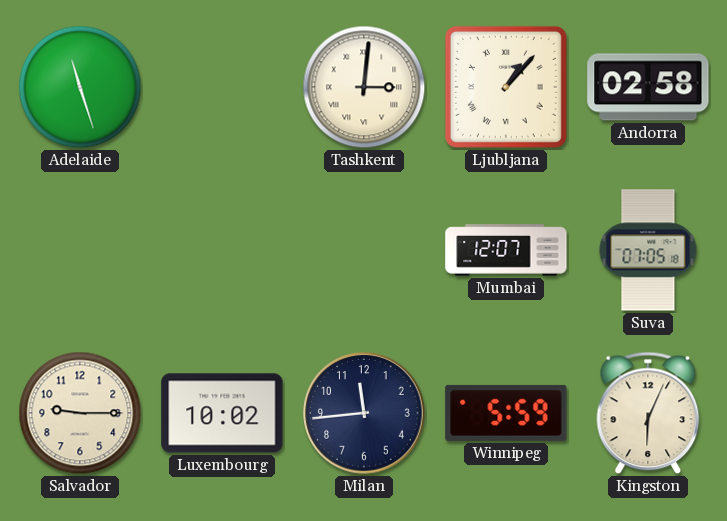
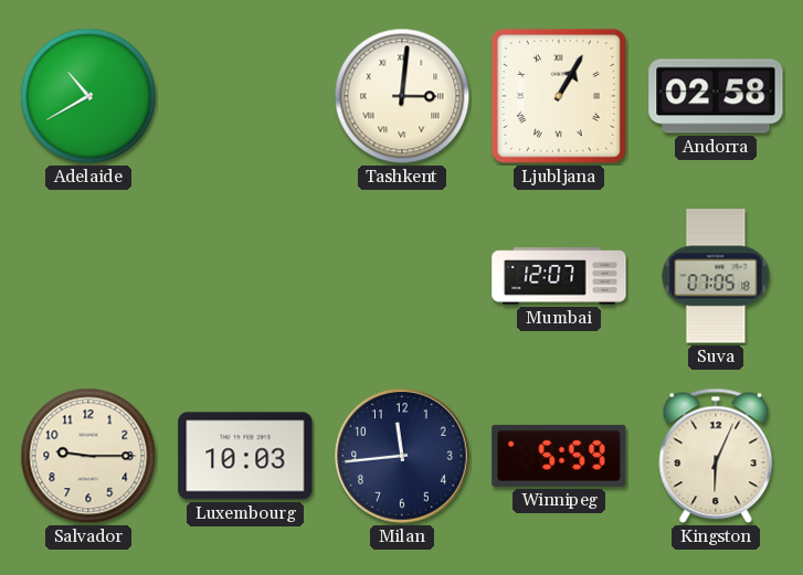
Adelaide: 11:27 -> 10:40 (88, 96)
Ljubljana: 1:07 -> 1:05 (559, 96)
Luxembourg: 10:02 -> 10:03 (245, 456)
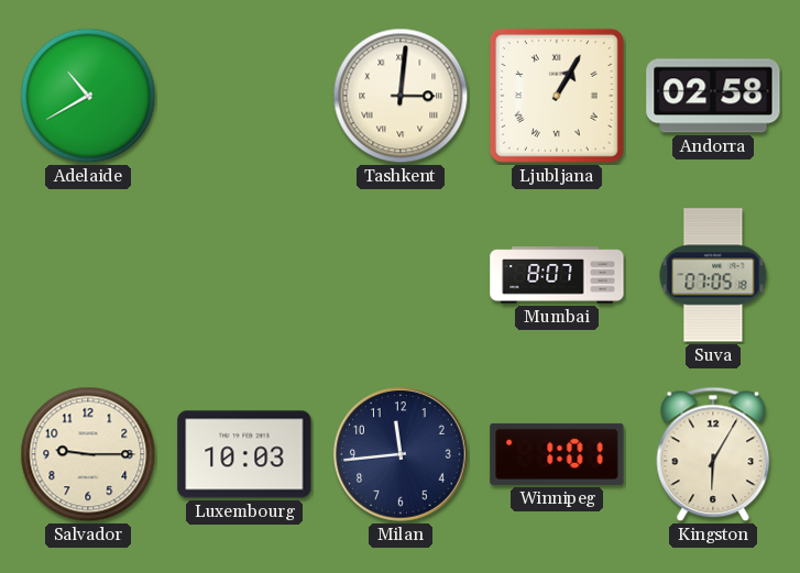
Mumbai: 12:07 -> 8:07 (557, 275)
Winnipeg: 5:59 -> 1:01 (557, 454)
Kingston: 6:04 -> 6:05 (713, 454)
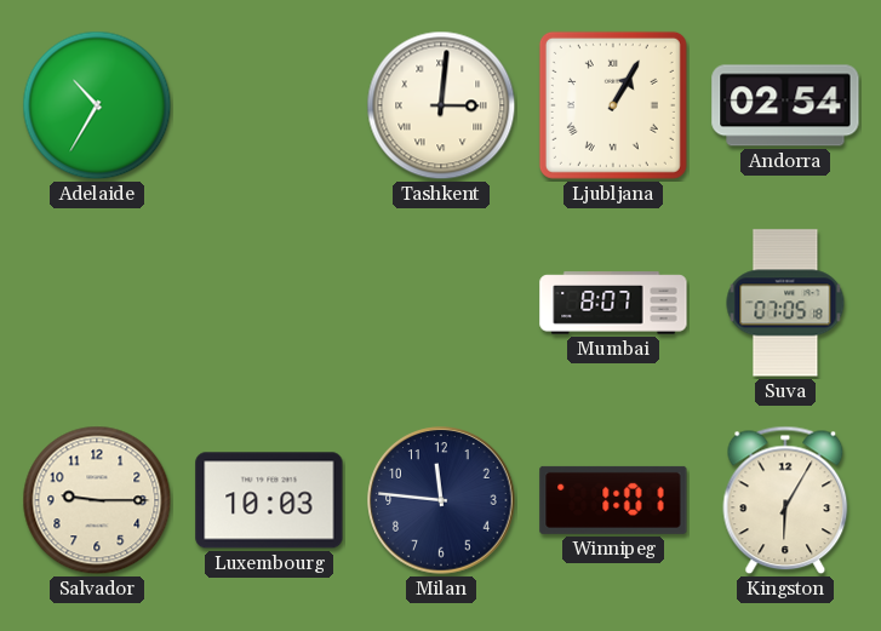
Adelaide: 10:40 -> 10:35 (97, 105)
Andorra: 02:58 -> 02:54 (785, 105)
Milan: 11:44 -> 11:46 (441, 500)
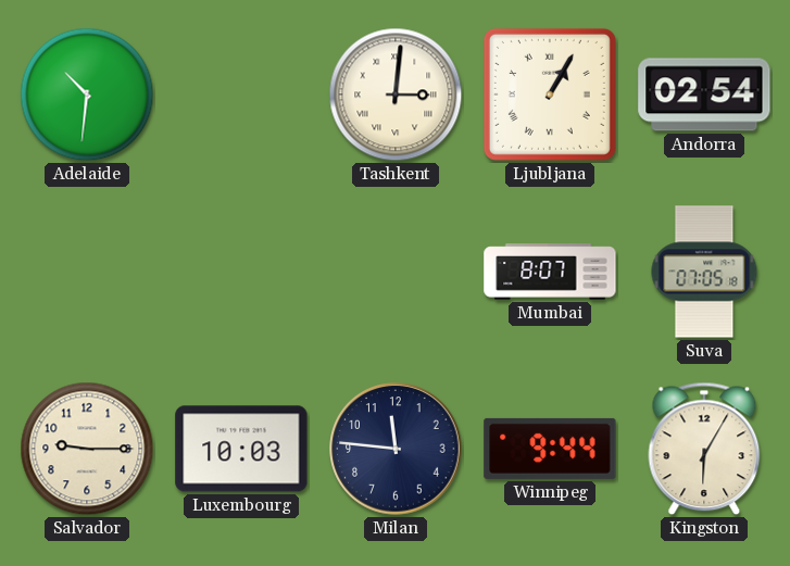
Adelaide: 10:35 -> 10:31 (87, 95)
Winnipeg: 1:01 -> 9:44 (550, 449)
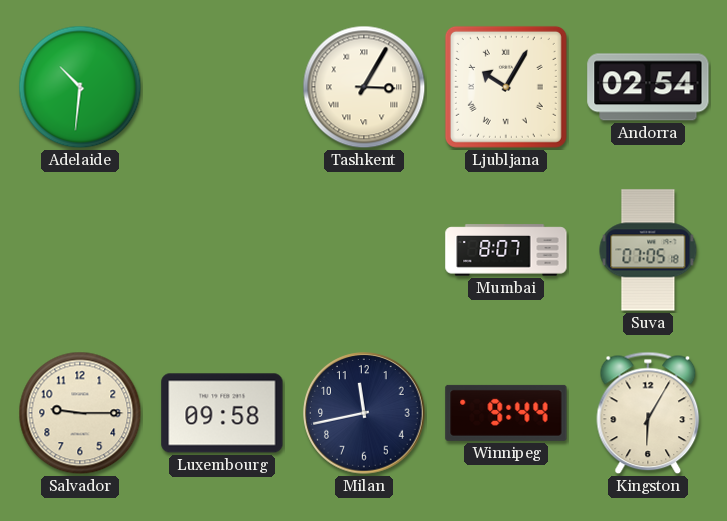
Tashkent: 3:01 -> 3:05 (364, 87)
Ljubljana: 1:05 -> 10:05 (506, 87)
Luxembourg: 10:03 -> 09:58 (222, 413)
Milan: 11:46 -> 11:43 (364, 413)
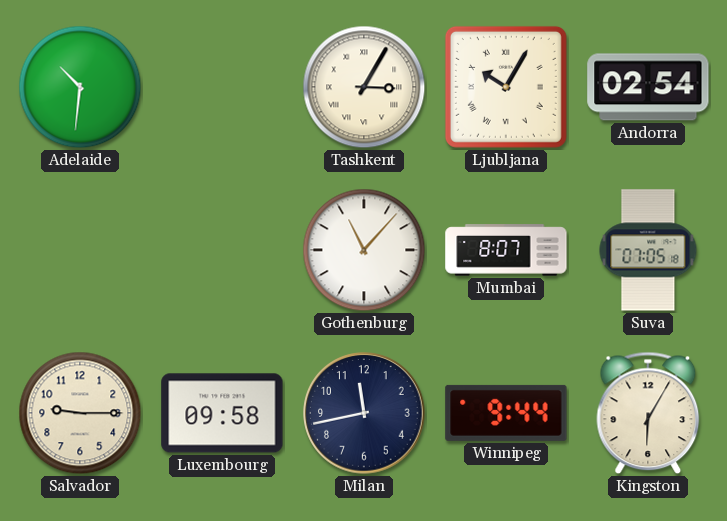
Gothenburg: none -> 11:07 (364, 250)
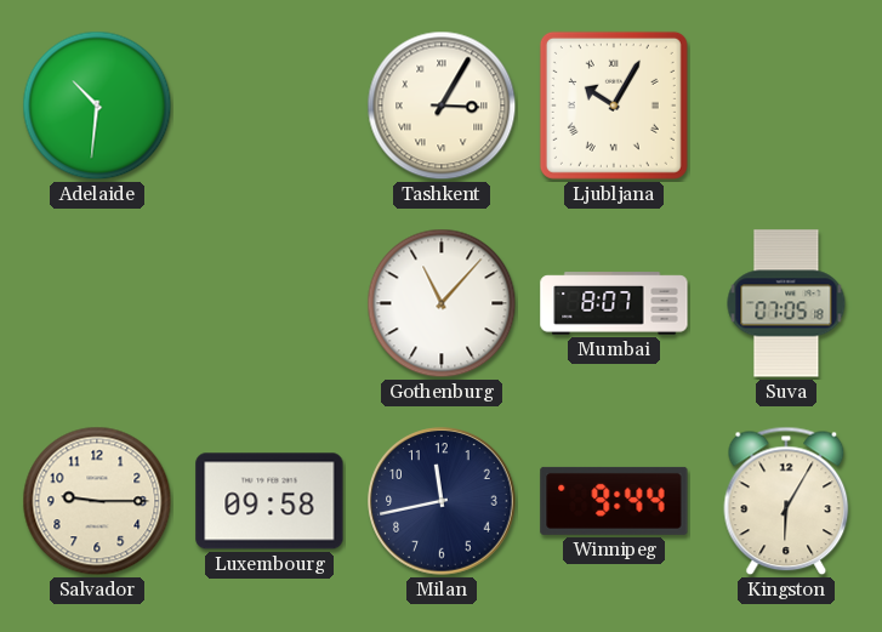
Andorra: 02:54 -> none (648, 87)
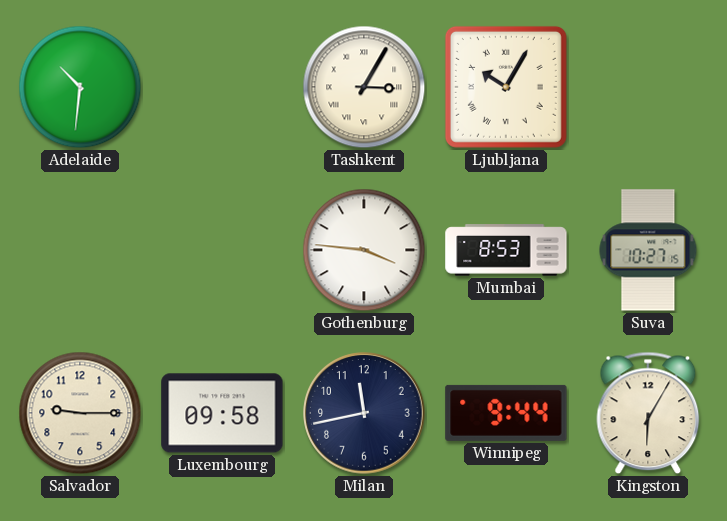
Gothenburg: 11:07 -> 3:46 (364, 250)
Mumbai: 8:07 -> 8:53 (506, 250)
Suva: 07:05 -> 10:27 (648, 250)
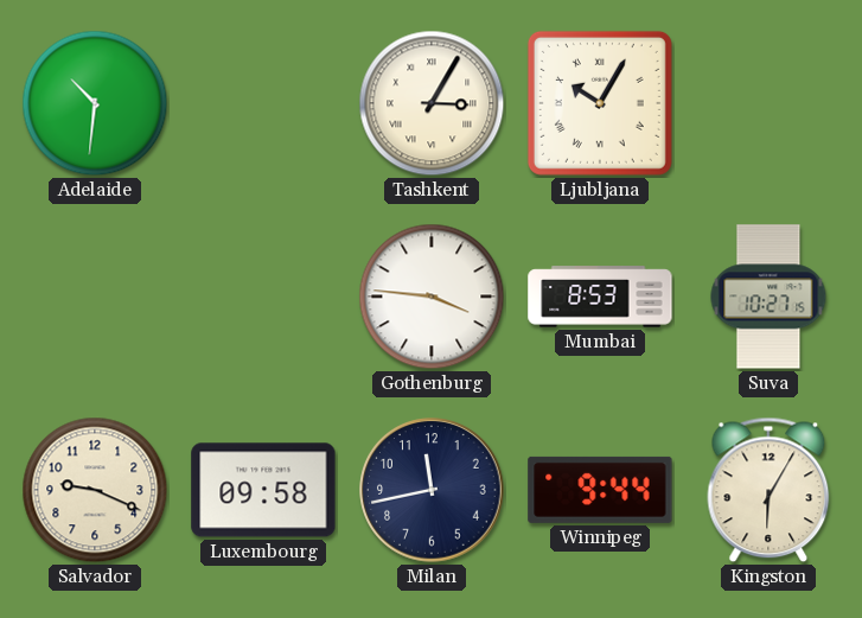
Salvador: 9:15 -> 9:19 (95, 490)
